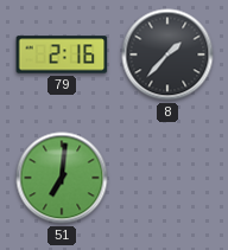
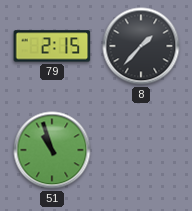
79: 2:16 -> 2:15 (52, 46)
51: 7:01 -> 10:57 (52, 150)
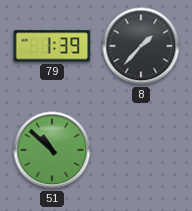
79: 2:15 -> 1:39 (52, 46)
51: 10:57 -> 10:52 (52, 150)
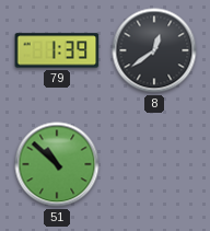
8: 1:37 -> 12:39 (154, 50)
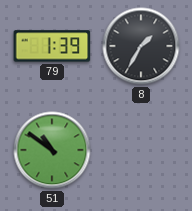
8: 12:39 -> 1:35 (141, 46)
51: 10:52 -> 10:51 (52, 150)
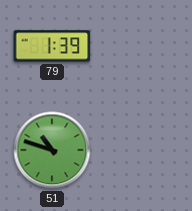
8: 1:35 -> none (141, 46)
51: 10:51 -> 10:48 (52, 150)
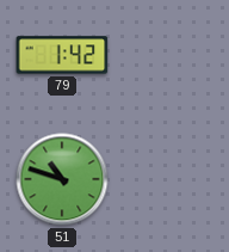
79: 1:39 -> 1:42 (62, 55)
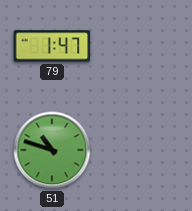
79: 1:42 -> 1:47 (52, 46)
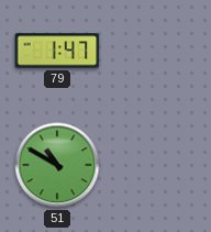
51: 10:48 -> 10:50 (57, 165)
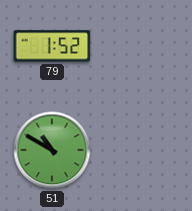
79: 1:47 -> 1:52 (52, 46)
